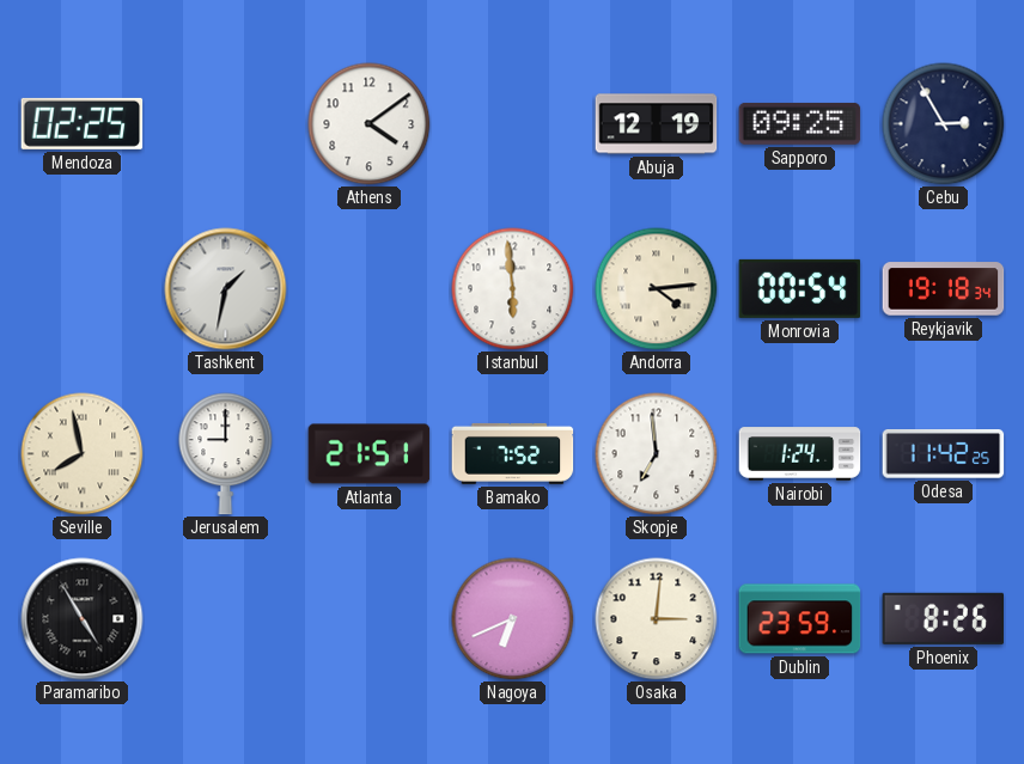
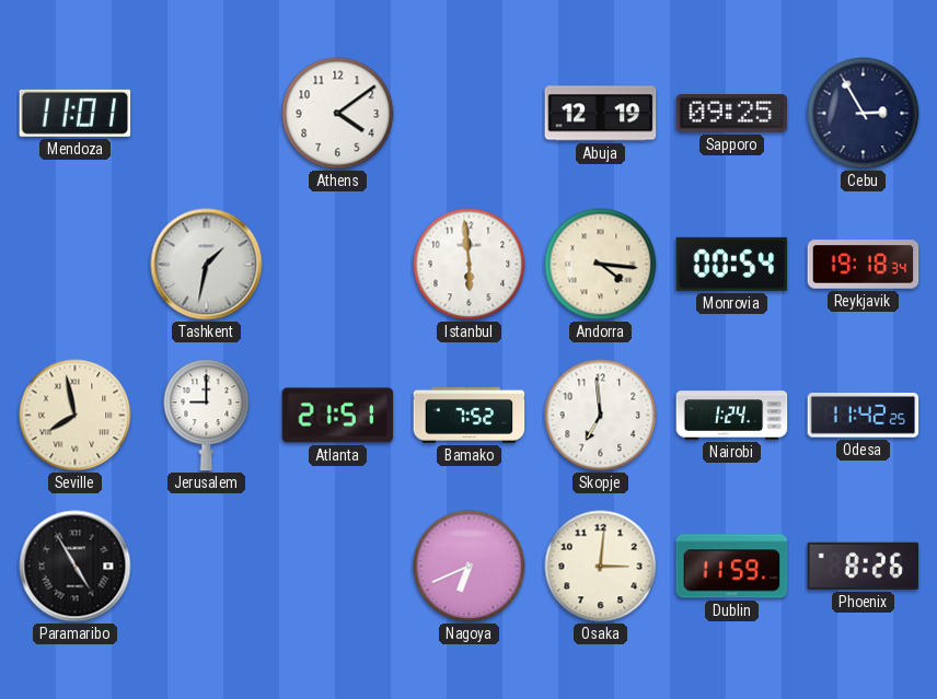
Mendoza: 02:25 -> 11:01 (76, 113)
Andorra: 4:14 -> 4:16 (601, 265)
Dublin: 23:59 -> 11:59 (732, 567)
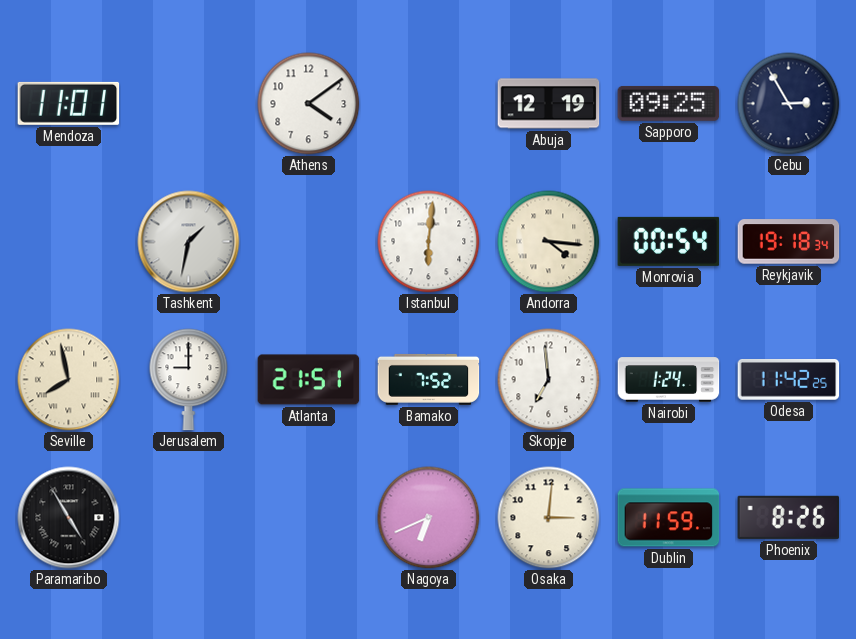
Istanbul: 5:59 -> 6:01 (429, 242)
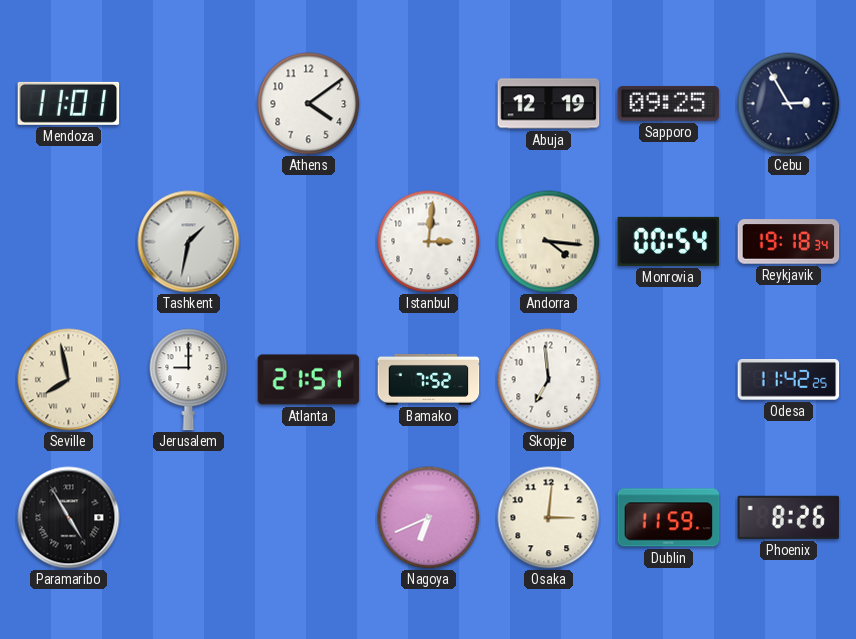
Istanbul: 6:01 -> 3:01 (429, 242)
Nairobi: 1:24 -> none (669, 380)
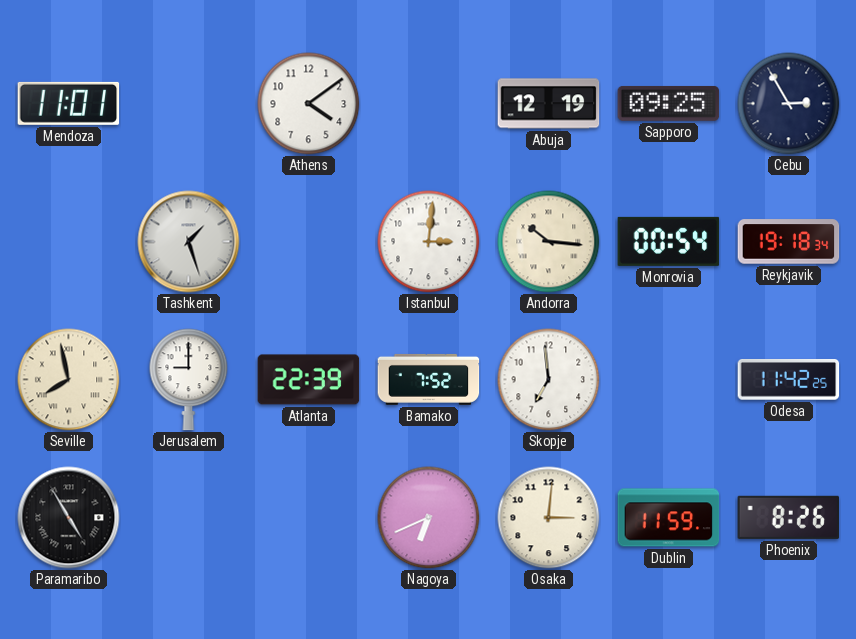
Tashkent: 1:32 -> 1:27 (189, 242)
Andorra: 4:16 -> 10:16 (549, 242)
Atlanta: 21:51 -> 22:39 (309, 380)
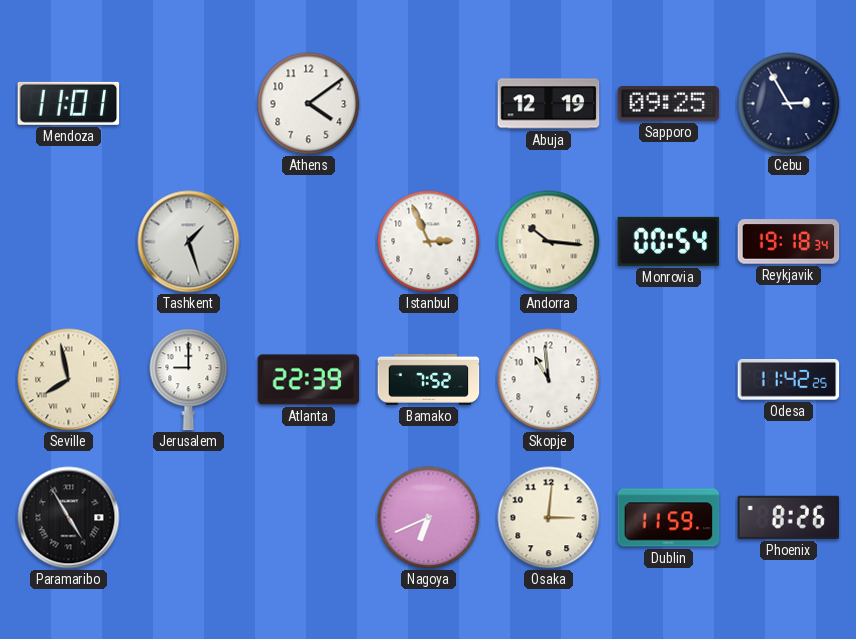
Istanbul: 3:01 -> 2:56 (429, 242)
Skopje: 6:59 -> 10:59 (549, 380)
